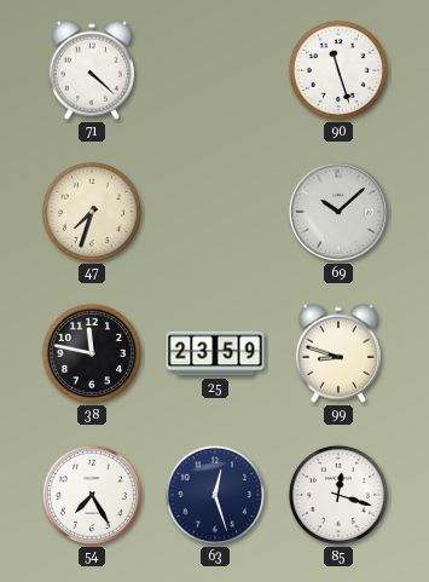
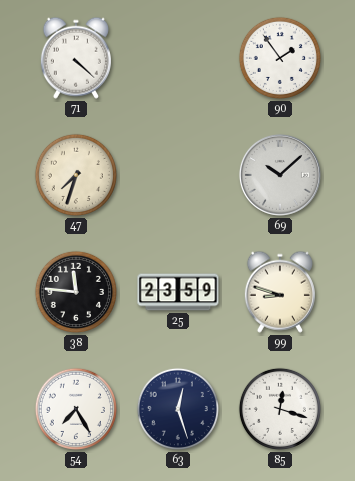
90: 11:27 -> 1:54 (280, 58)
38: 11:47 -> 11:46 (76, 292)
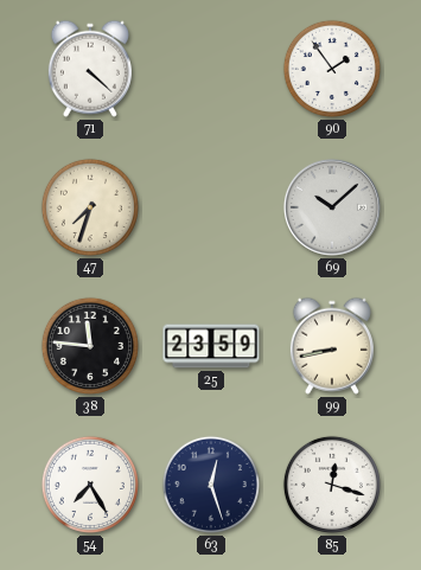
99: 8:48 -> 8:43 (332, 346)
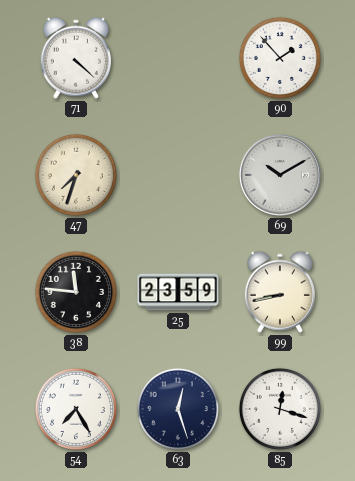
90: 1:54 -> 1:53 (280, 58)
69: 10:08 -> 10:10 (280, 175)
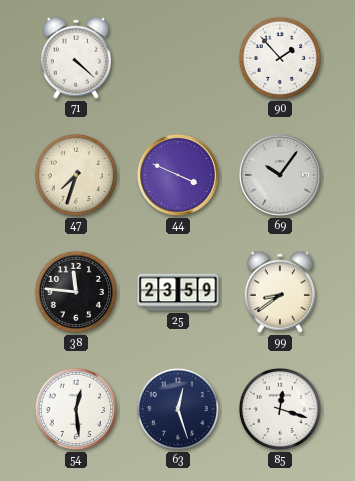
44: none -> 3:49 (178, 175)
69: 10:10 -> 10:06 (280, 175)
99: 8:43 -> 8:39 (280, 292)
54: 7:25 -> 12:29 (76, 409)
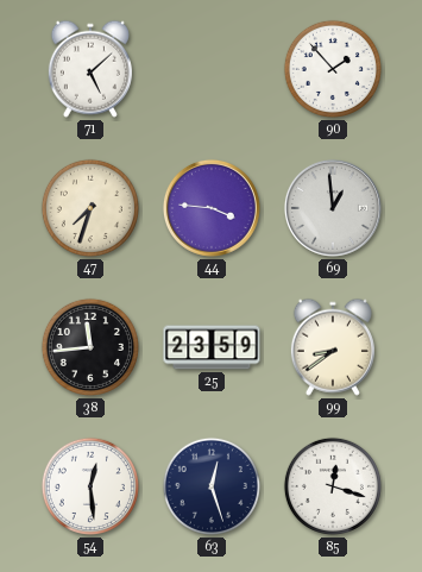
71: 4:22 -> 5:08 (90, 69)
44: 3:49 -> 3:46 (212, 208)
69: 10:06 -> 12:59 (333, 208)
38: 11:46 -> 11:44 (90, 347)
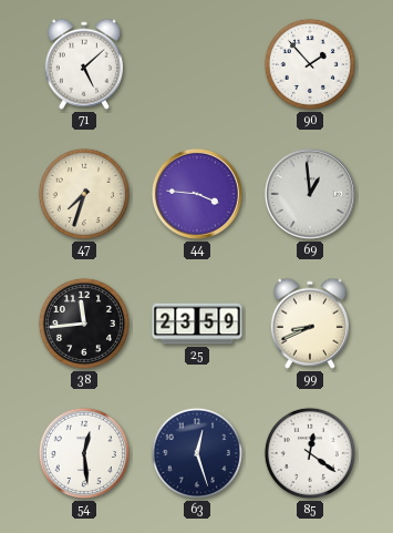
99: 8:39 -> 8:41 (310, 324)
85: 12:18 -> 12:21 (310, 453)
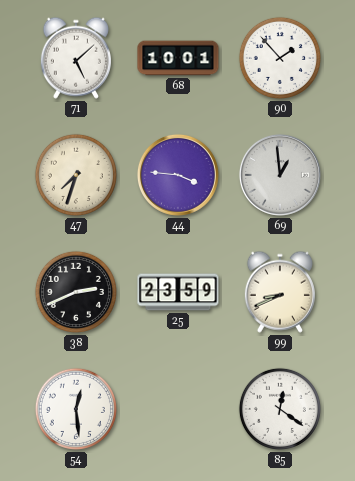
68: none -> 10:01 (178, 58)
38: 11:44 -> 2:41 (76, 292)
63: 12:27 -> none (197, 453)
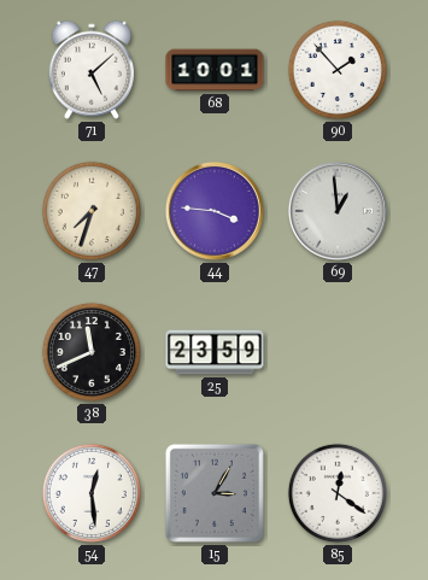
38: 2:41 -> 11:41 (92, 352)
99: 8:41 -> none (280, 292)
15: none -> 3:05 (215, 493)
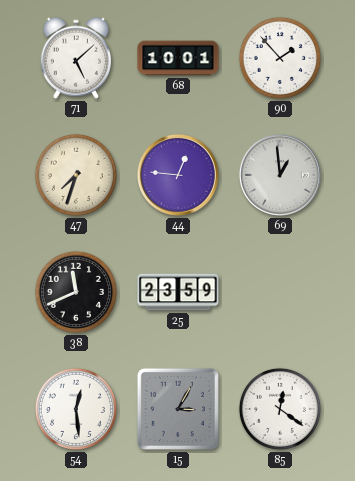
44: 3:46 -> 12:46 (178, 175)
